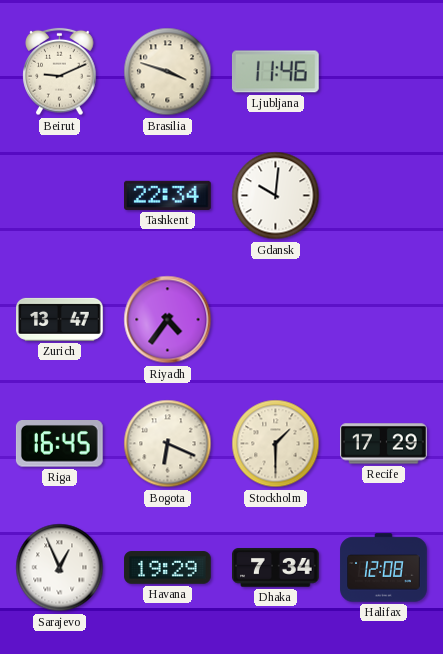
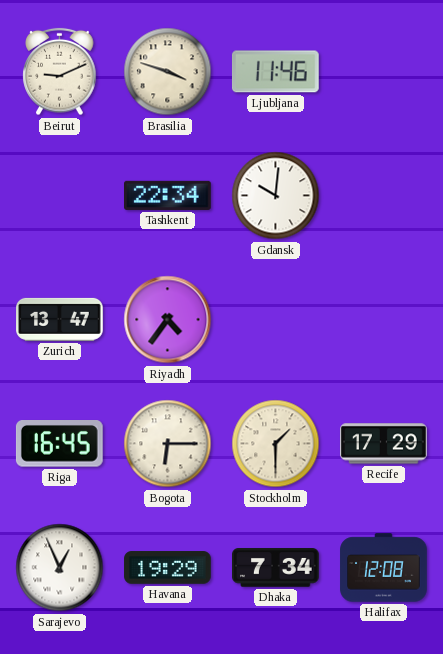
Bogota: 6:19 -> 6:15 (168, 444)
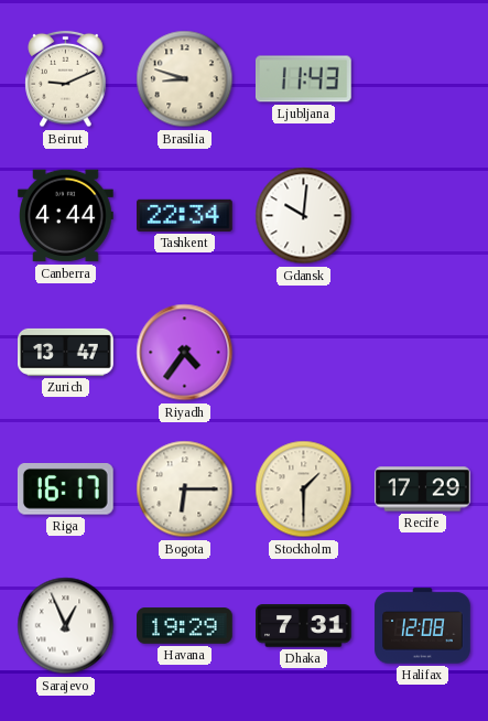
Brasilia: 3:48 -> 8:48 (185, 79)
Ljubljana: 11:46 -> 11:43 (303, 79)
Canberra: none -> 4:44 (66, 216)
Riga: 16:45 -> 16:17 (65, 489)
Dhaka: 7:34 -> 7:31 (304, 626)
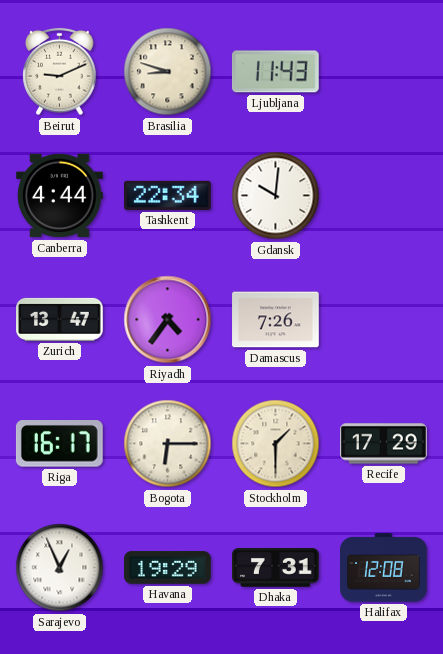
Damascus: none -> 7:26 (276, 320)
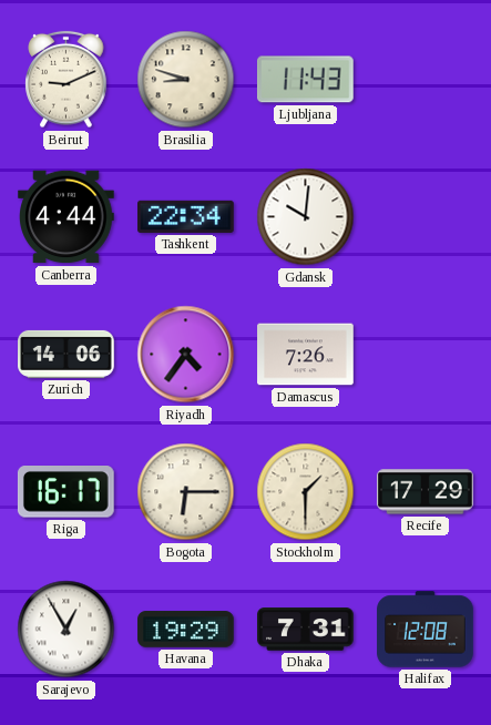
Zurich: 13:47 -> 14:06 (67, 354)
Sarajevo: 12:56 -> 12:55 (67, 630)
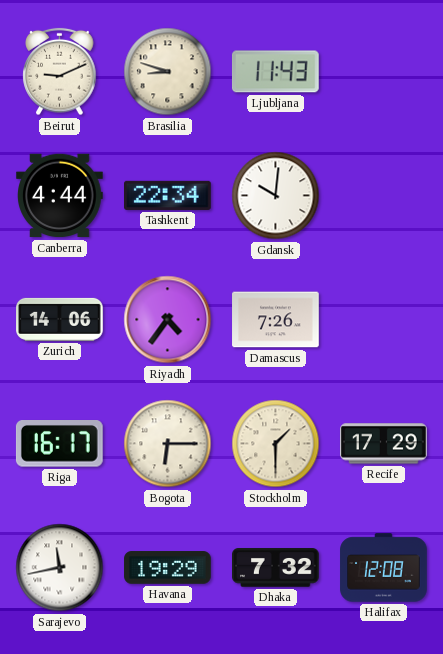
Sarajevo: 12:55 -> 11:43 (60, 568)
Dhaka: 7:31 -> 7:32 (276, 568)
